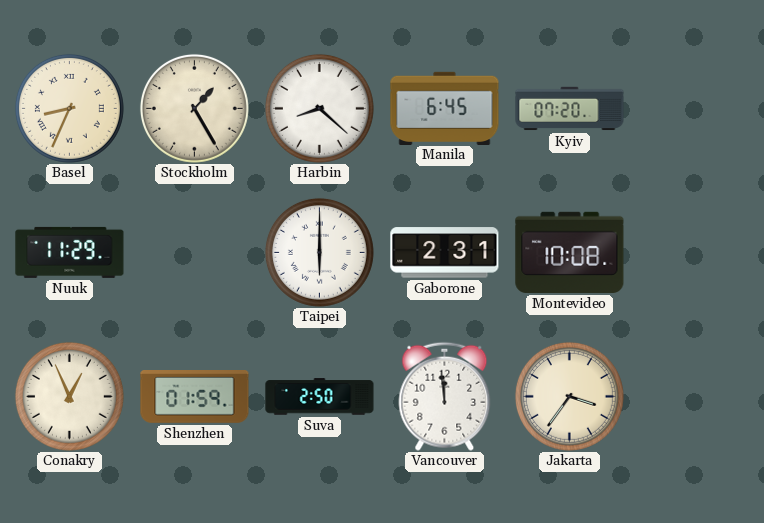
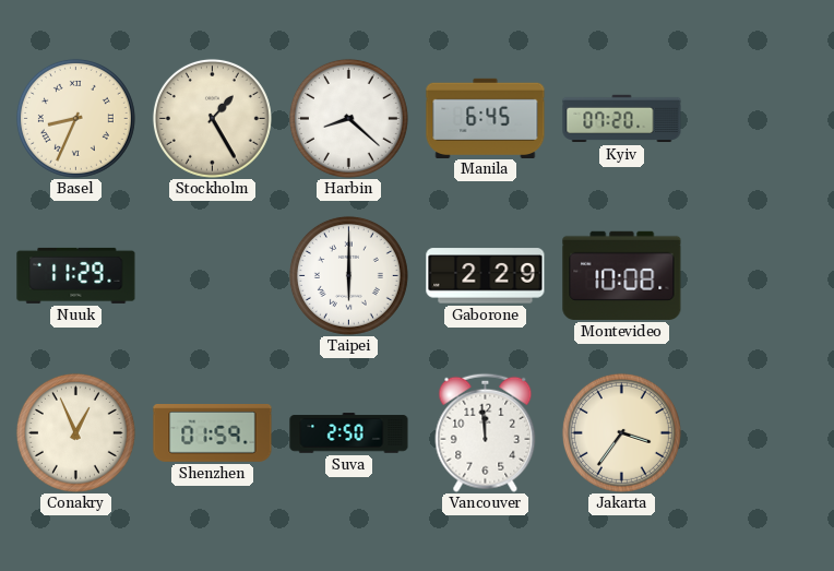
Gaborone: 2:31 -> 2:29 (486, 276)
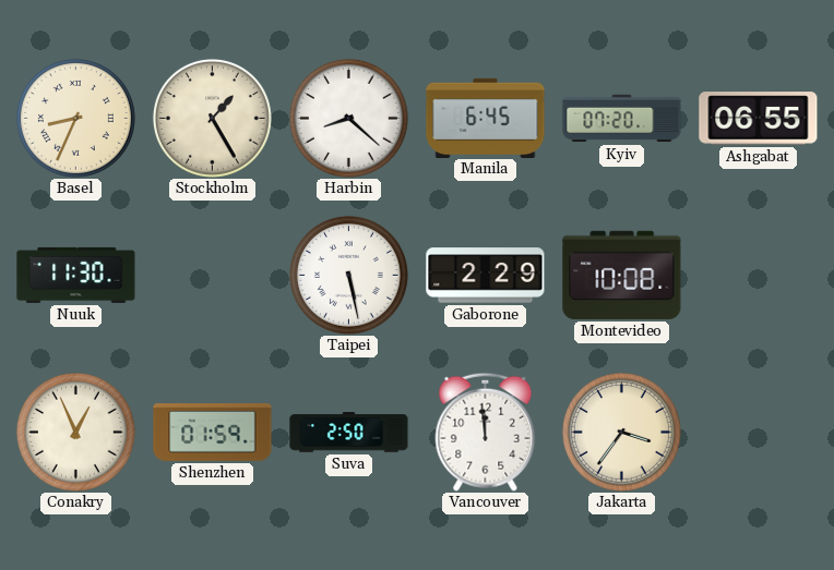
Ashgabat: none -> 06:55 (759, 119)
Nuuk: 11:29 -> 11:30 (76, 275)
Taipei: 6:00 -> 5:28 (348, 275)
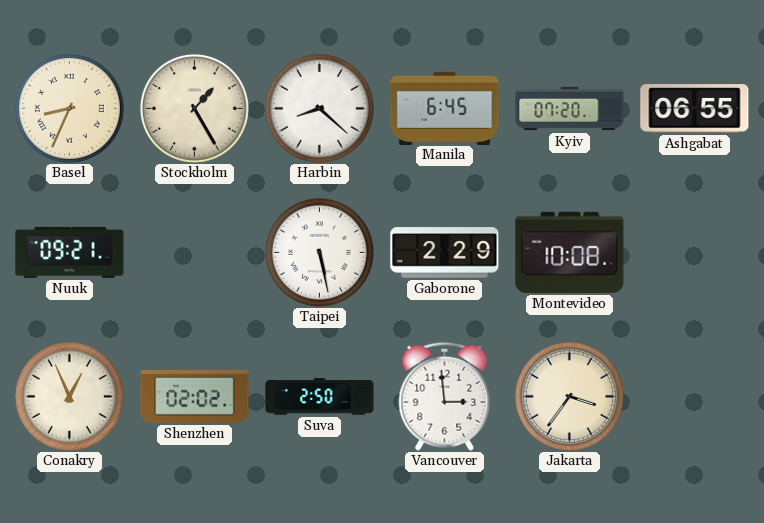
Nuuk: 11:30 -> 09:21 (70, 252)
Shenzhen: 01:59 -> 02:02 (195, 397)
Vancouver: 11:59 -> 2:59 (445, 396)
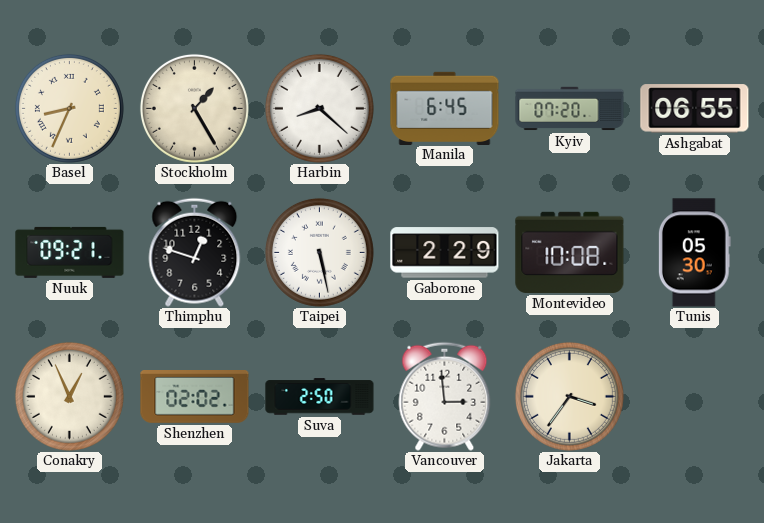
Thimphu: none -> 12:48 (195, 252)
Tunis: none -> 05:30 (694, 253)
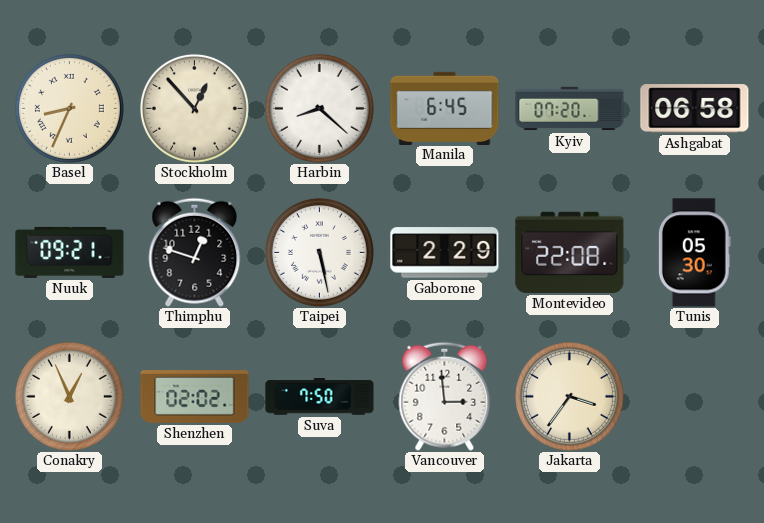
Stockholm: 1:25 -> 12:53 (194, 108)
Ashgabat: 06:55 -> 06:58 (695, 109)
Montevideo: 10:08 -> 22:08 (570, 252)
Suva: 2:50 -> 7:50 (320, 397)
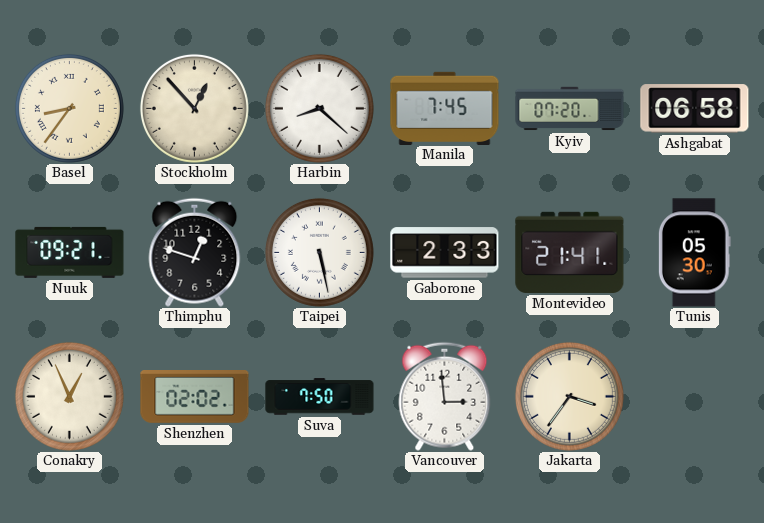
Basel: 8:34 -> 8:36 (69, 108)
Manila: 6:45 -> 7:45 (445, 108)
Gaborone: 2:29 -> 2:33 (445, 253)
Montevideo: 22:08 -> 21:41 (570, 252)
